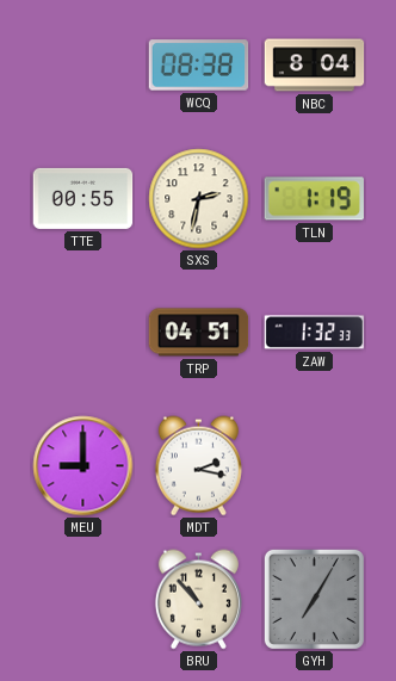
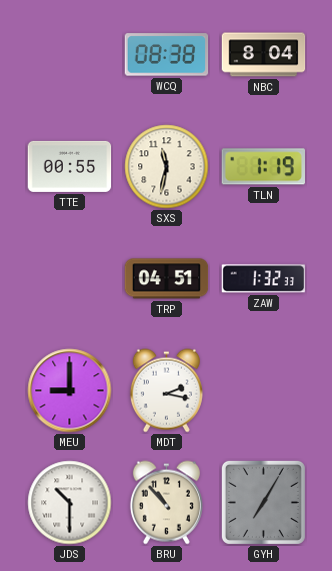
SXS: 2:32 -> 11:32 (167, 167)
JDS: none -> 10:30 (70, 503)
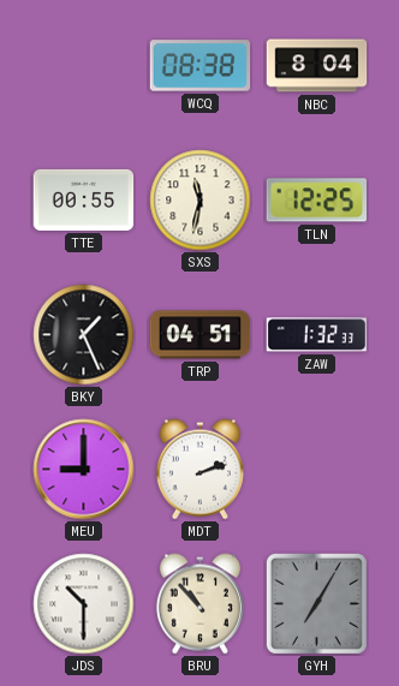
TLN: 1:19 -> 12:25 (316, 201)
BKY: none -> 1:26 (84, 335)
MDT: 2:17 -> 2:12 (199, 470)
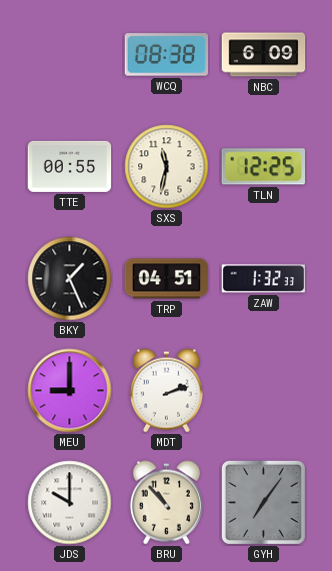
NBC: 8:04 -> 6:09 (264, 55)
JDS: 10:30 -> 10:00 (70, 503)
GYH: 7:05 -> 7:06 (263, 502)
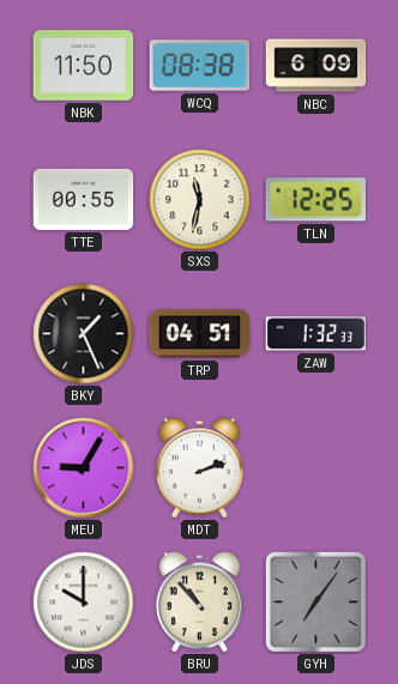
NBK: none -> 11:50 (84, 66)
MEU: 9:00 -> 9:05 (84, 468)
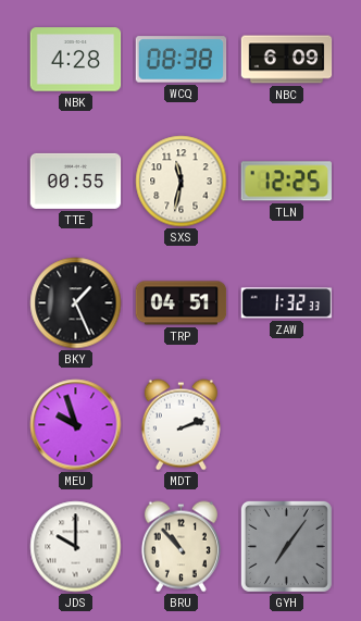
NBK: 11:50 -> 4:28 (76, 60)
MEU: 9:05 -> 9:57 (76, 425)
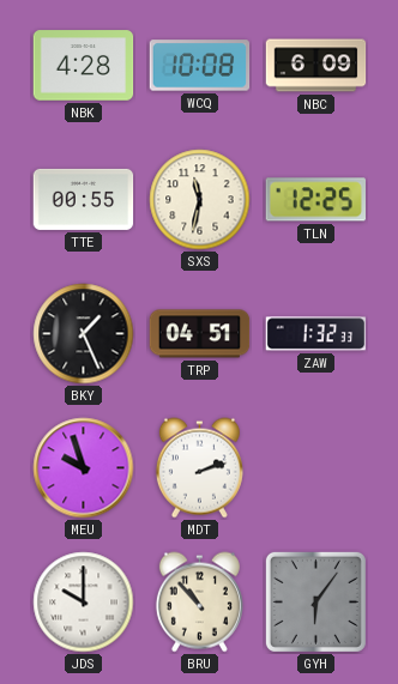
WCQ: 08:38 -> 10:08 (200, 66)
GYH: 7:06 -> 6:06 (315, 601)
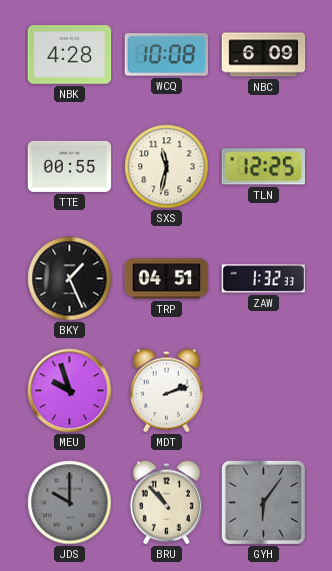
JDS dial: white -> grey (70, 503)
